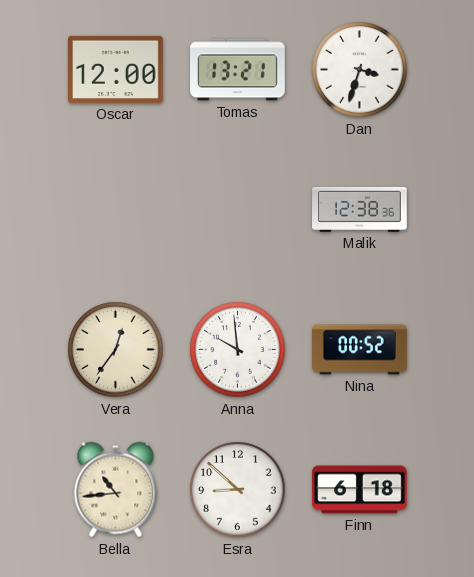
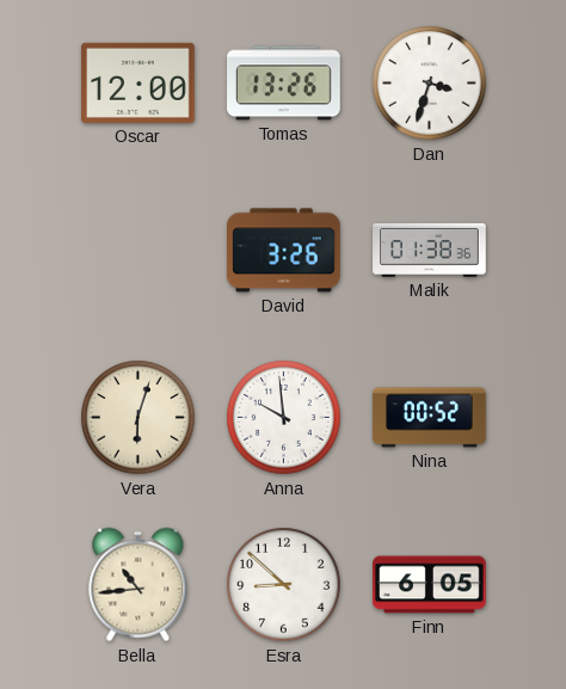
Tomas: 13:21 -> 13:26 (284, 84)
David: none -> 3:26 (284, 251)
Malik: 12:38 -> 01:38 (430, 250)
Vera: 12:36 -> 6:03 (139, 418)
Finn: 6:18 -> 6:05 (430, 585)
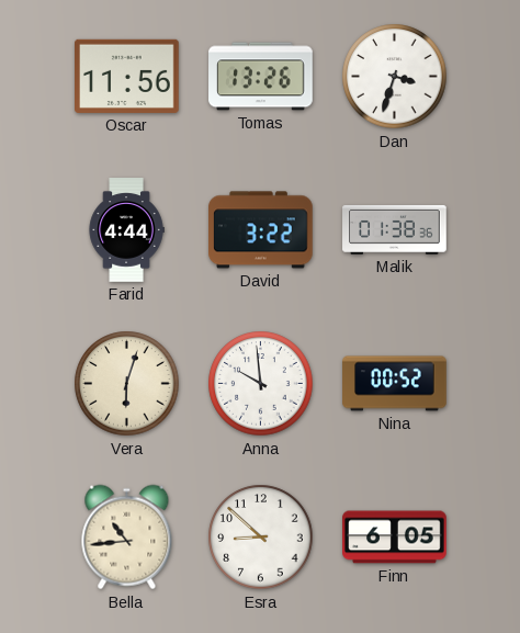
Oscar: 12:00 -> 11:56 (127, 76)
Farid: none -> 4:44 (126, 230)
David: 3:26 -> 3:22 (261, 230)
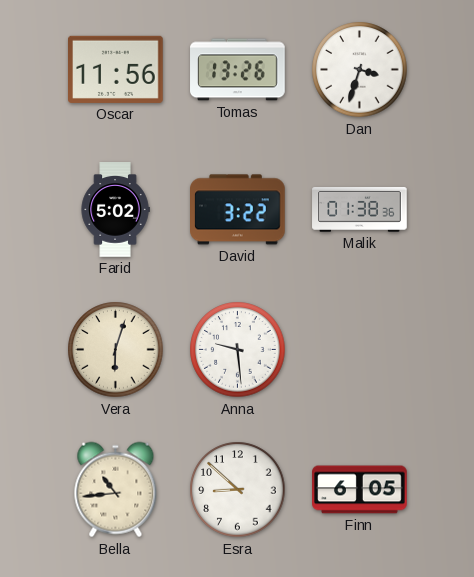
Farid: 4:44 -> 5:02 (115, 210)
Anna: 9:59 -> 9:29 (238, 350)
Nina: 00:52 -> none (395, 384)
